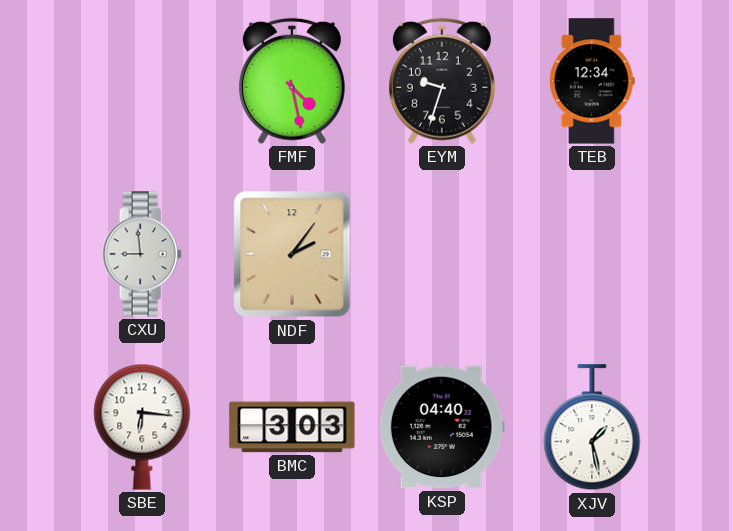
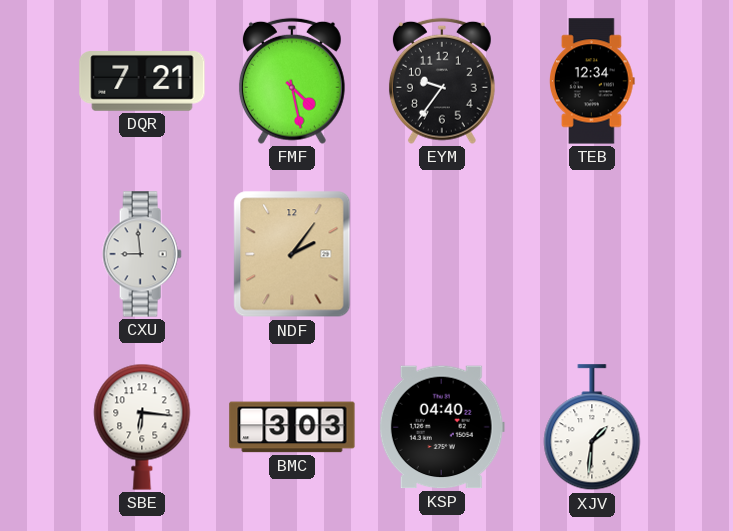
DQR: none -> 7:21 (142, 82)
EYM: 9:33 -> 9:36 (442, 81)
XJV: 1:28 -> 1:31 (592, 428)
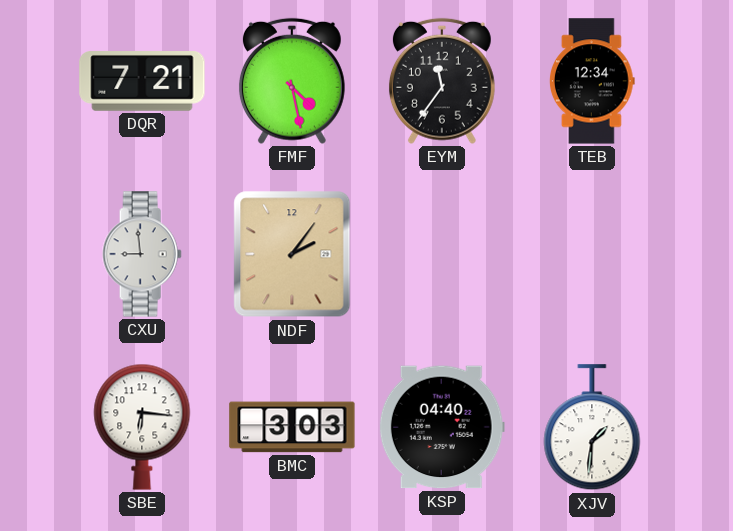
EYM: 9:36 -> 11:36 (442, 81)
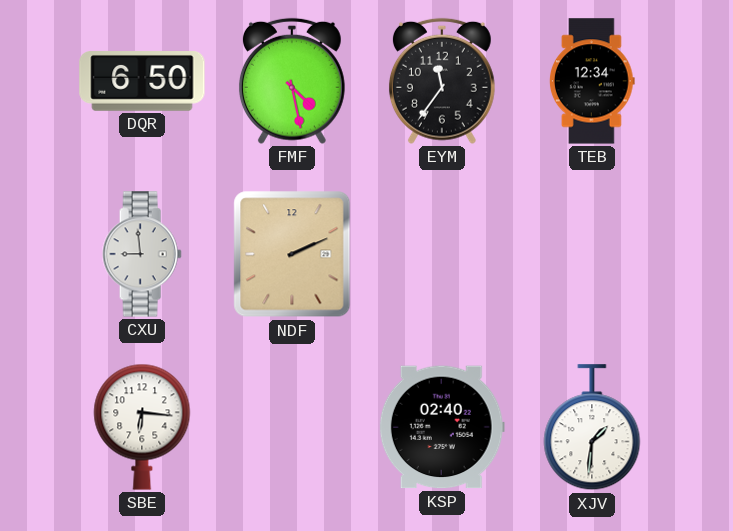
DQR: 7:21 -> 6:50 (142, 82)
NDF: 2:06 -> 2:11 (292, 254)
BMC: 3:03 -> none (292, 427)
KSP: 04:40 -> 02:40 (442, 427)
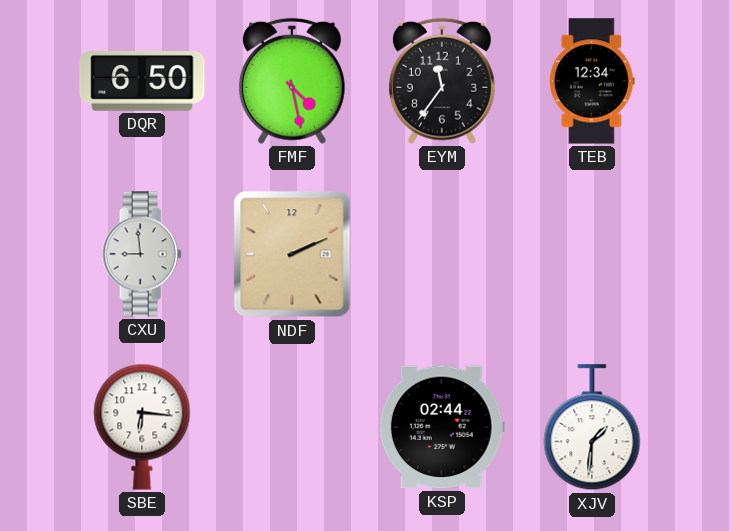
KSP: 02:40 -> 02:44 (442, 427)
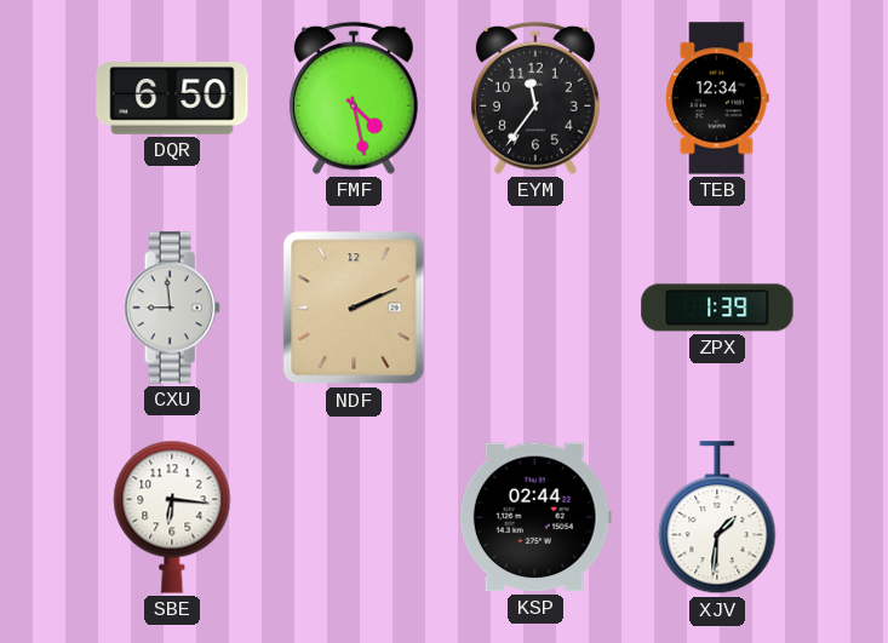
ZPX: none -> 1:39 (717, 308)
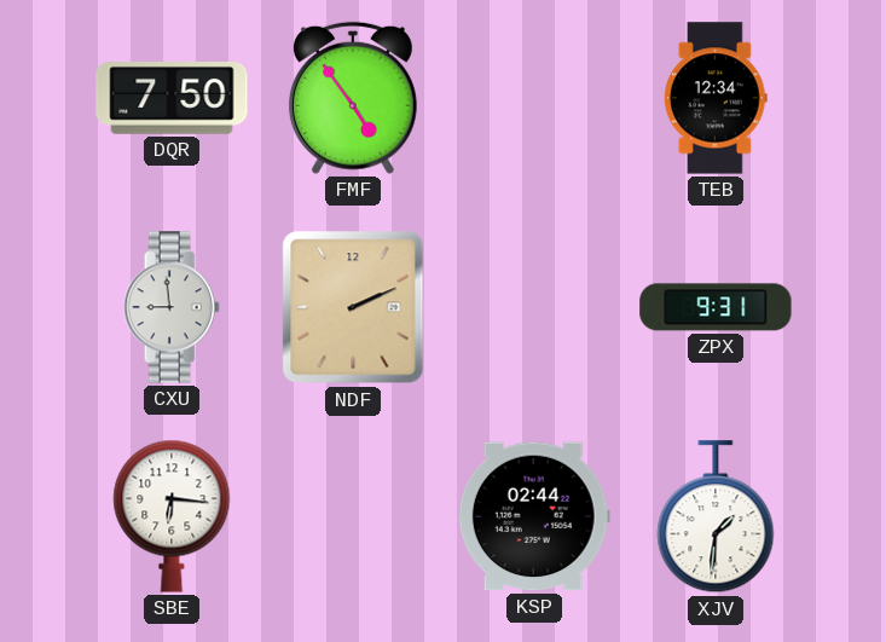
DQR: 6:50 -> 7:50 (172, 99)
FMF: 4:28 -> 4:54 (353, 98)
EYM: 11:36 -> none (535, 98)
ZPX: 1:39 -> 9:31 (716, 307)
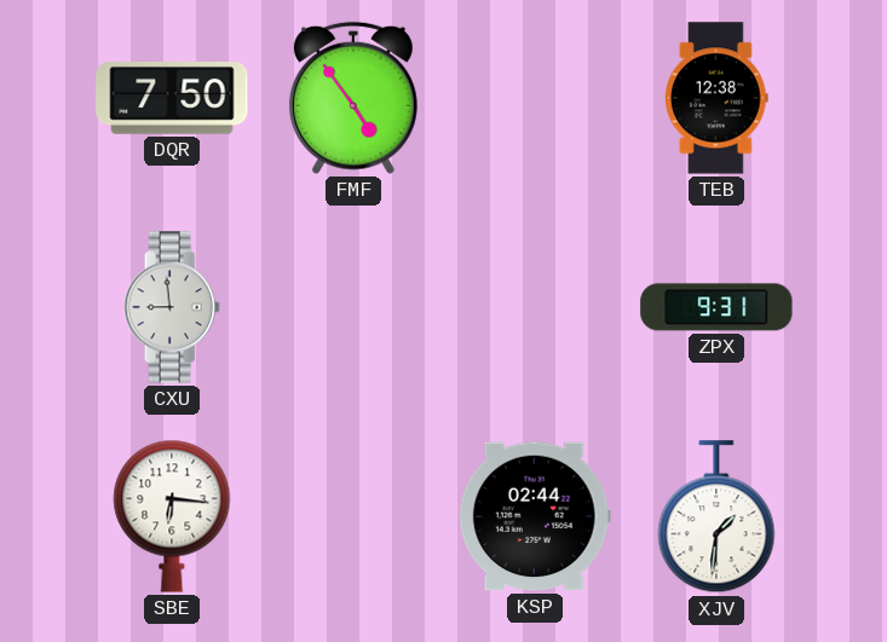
TEB: 12:34 -> 12:38 (716, 98)
NDF: 2:11 -> none (353, 307)
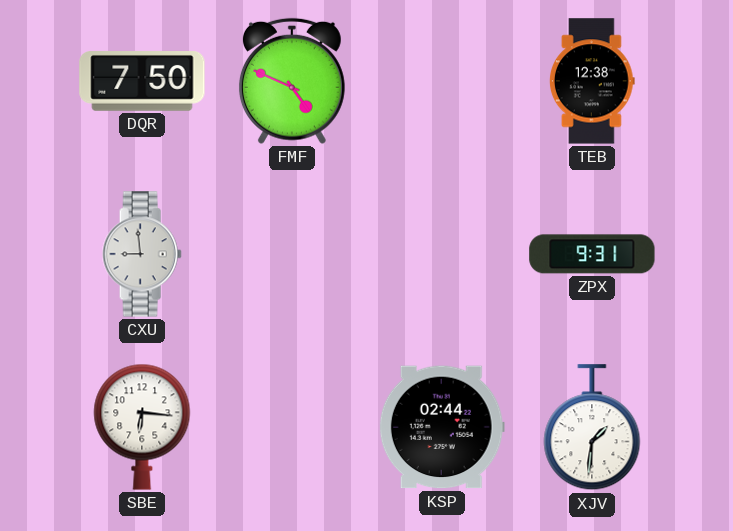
FMF: 4:54 -> 4:49 (292, 81)
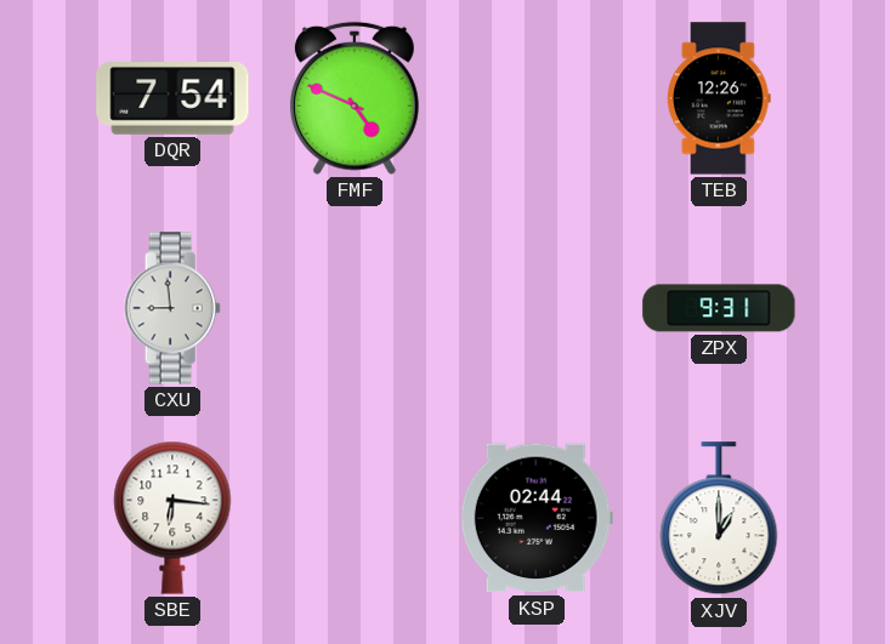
DQR: 7:50 -> 7:54 (172, 99)
TEB: 12:38 -> 12:26 (719, 98)
XJV: 1:31 -> 1:00 (719, 519)
